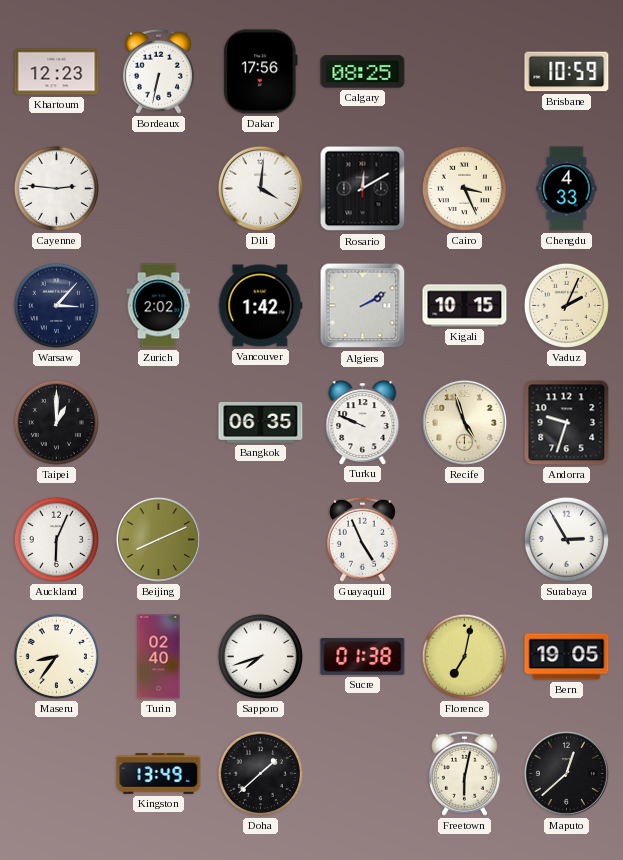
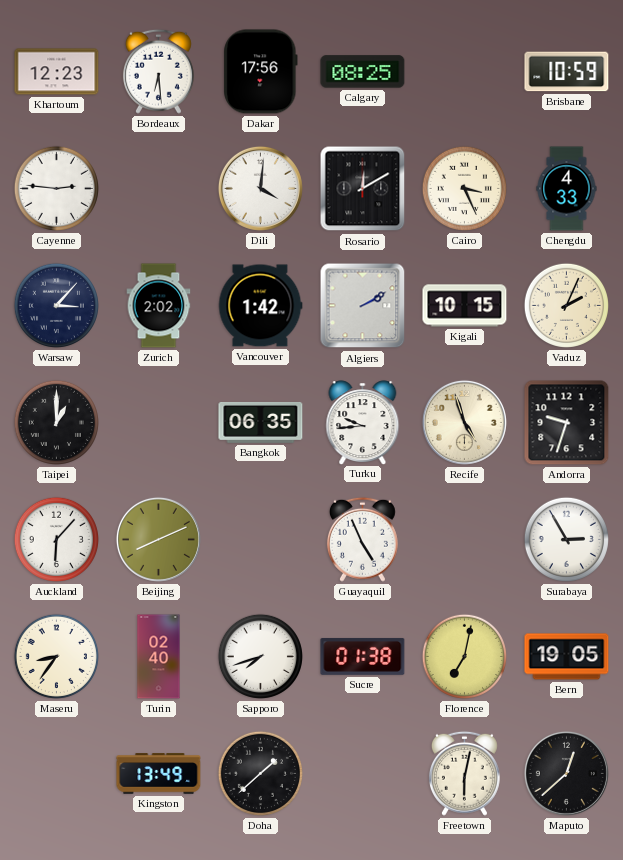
Bordeaux: 6:32 -> 6:29 (158, 71)
Turku: 9:49 -> 9:44 (363, 422)
Auckland: 6:04 -> 6:07 (56, 539)
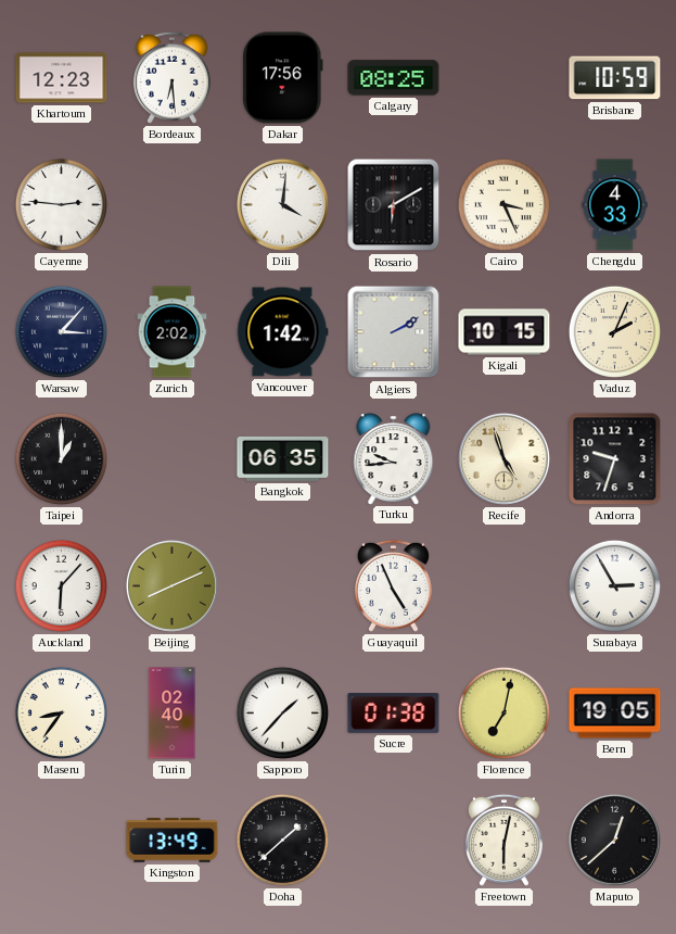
Rosario: 12:10 -> 6:10 (394, 205)
Sapporo: 7:42 -> 1:37 (282, 712)
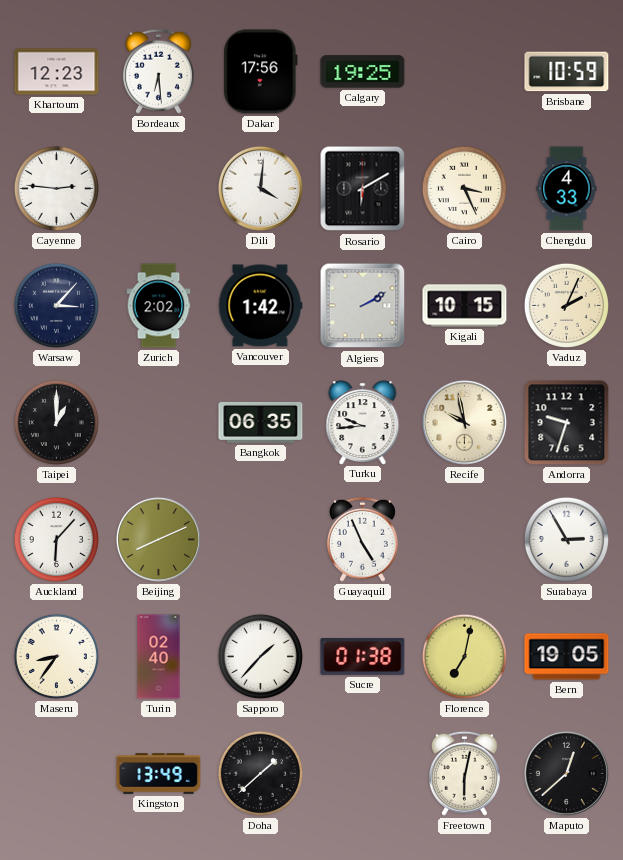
Calgary: 08:25 -> 19:25 (363, 72)
Recife: 4:57 -> 9:58 (464, 422)
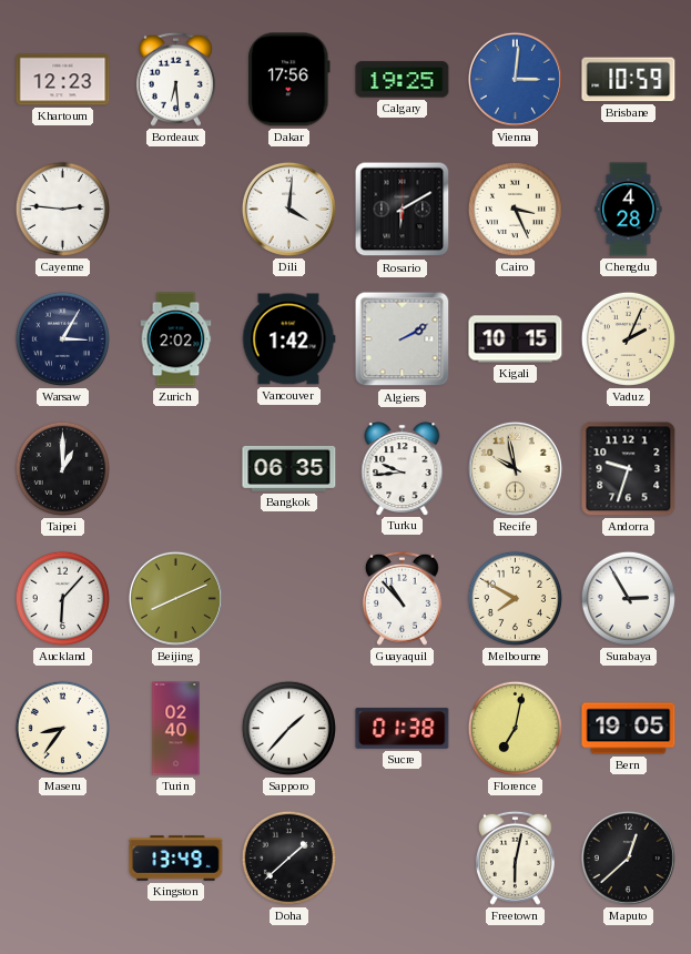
Vienna: none -> 3:01 (515, 79)
Chengdu: 4:33 -> 4:28 (629, 210)
Warsaw: 3:07 -> 3:05 (62, 338)
Guayaquil: 4:56 -> 10:53 (402, 598)
Melbourne: none -> 7:50 (515, 598)
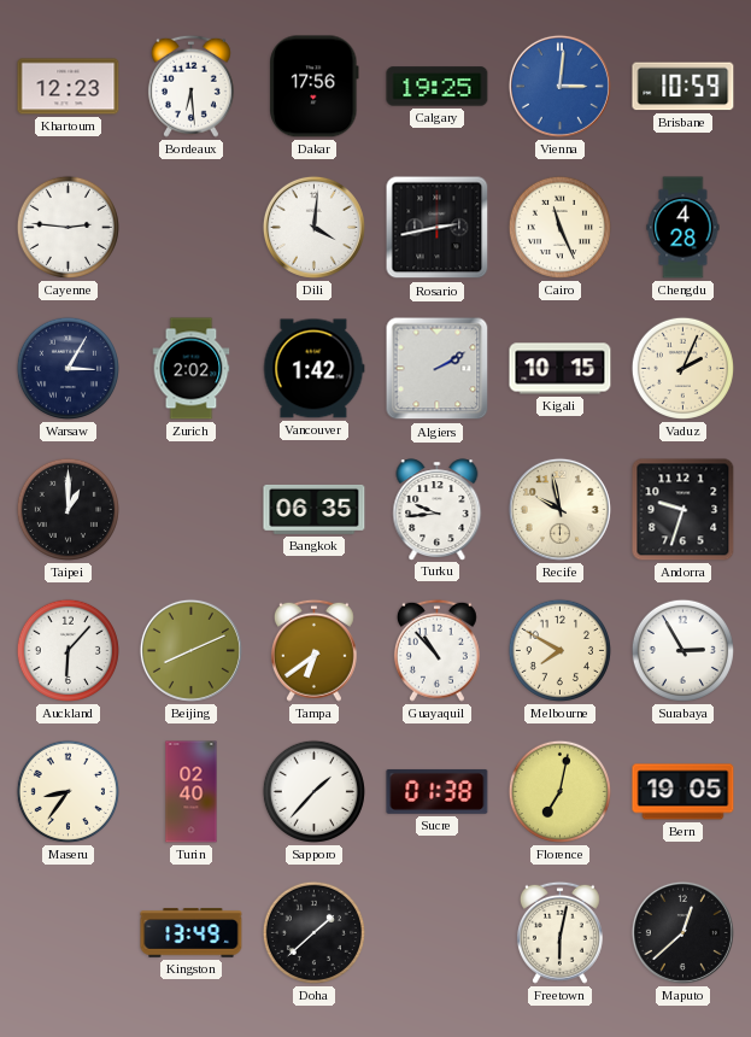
Rosario: 6:10 -> 2:43 (438, 228)
Cairo: 3:26 -> 11:26 (559, 227)
Tampa: none -> 6:39 (313, 650)
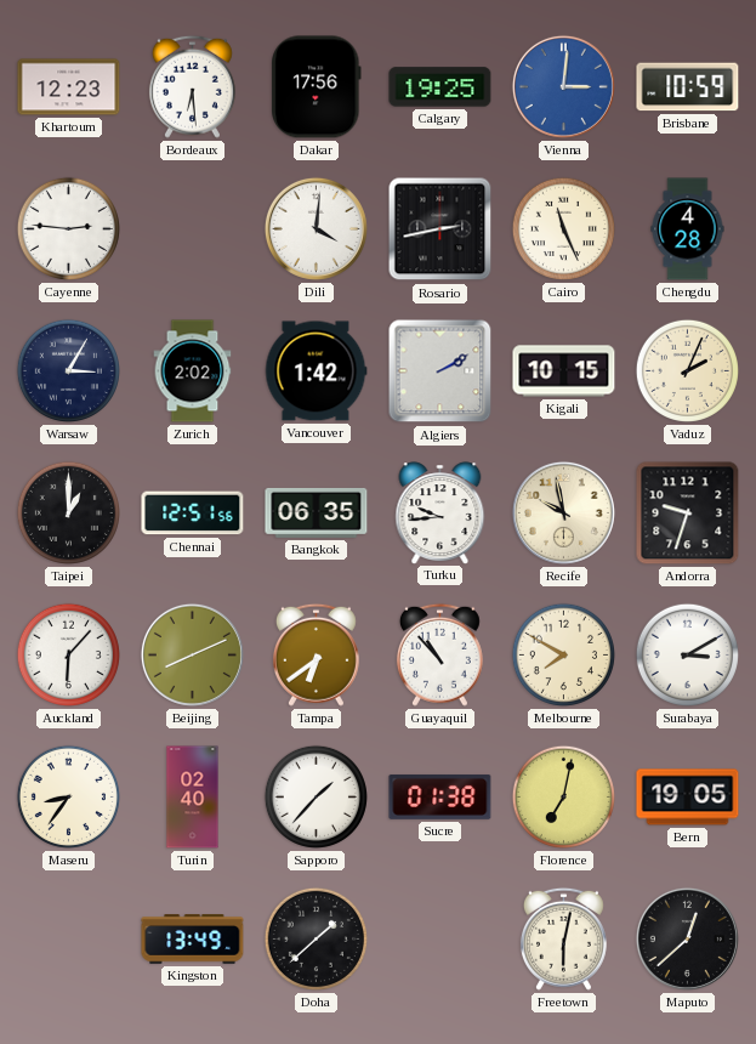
Chennai: none -> 12:51 (193, 514)
Surabaya: 2:55 -> 3:10 (687, 654)
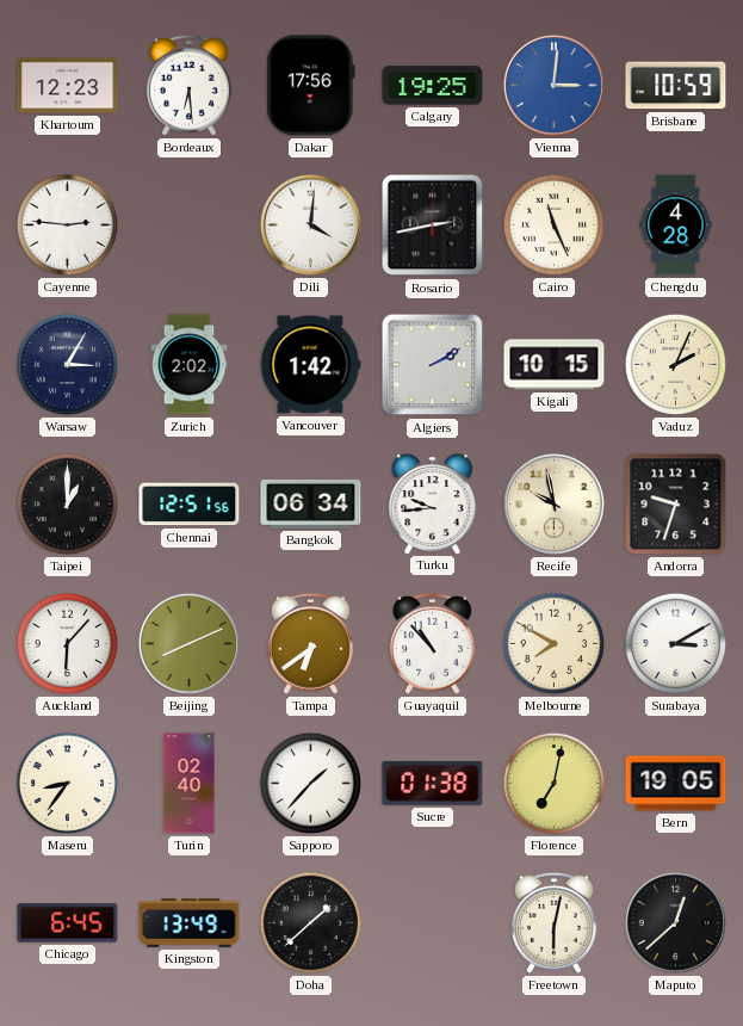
Bangkok: 06:35 -> 06:34 (311, 503)
Chicago: none -> 6:45 (68, 923)
